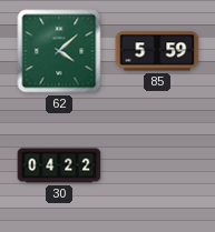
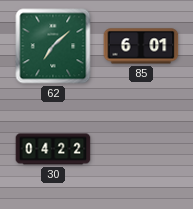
62: 4:08 -> 7:08 (53, 46)
85: 5:59 -> 6:01 (141, 46)
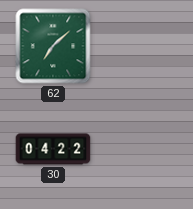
85: 6:01 -> none (141, 46)
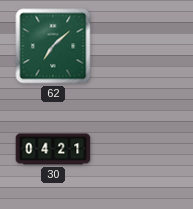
30: 04:22 -> 04:21 (53, 149)
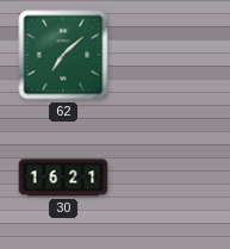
30: 04:21 -> 16:21 (63, 178)
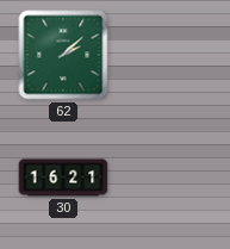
62: 7:08 -> 2:08 (63, 55)
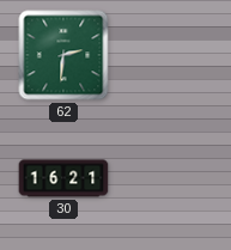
62: 2:08 -> 2:31 (63, 55)
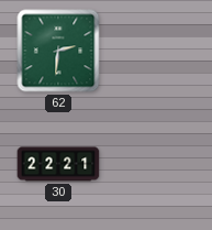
30: 16:21 -> 22:21 (58, 164)
